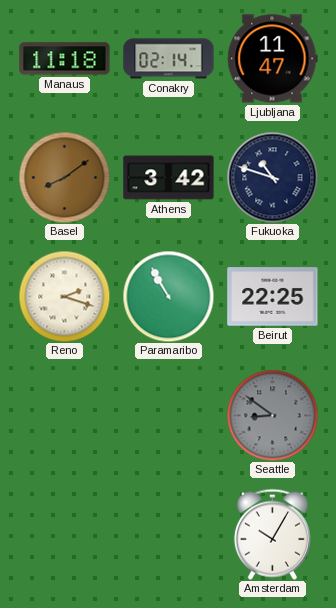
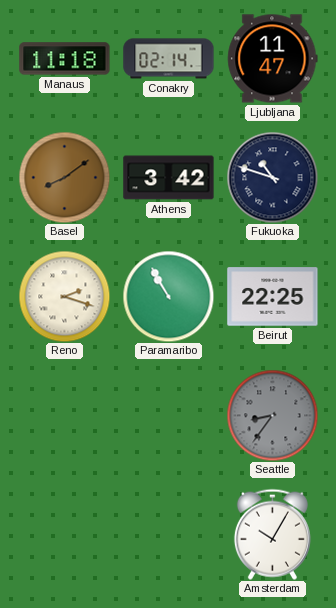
Seattle: 8:51 -> 8:36 (272, 415)
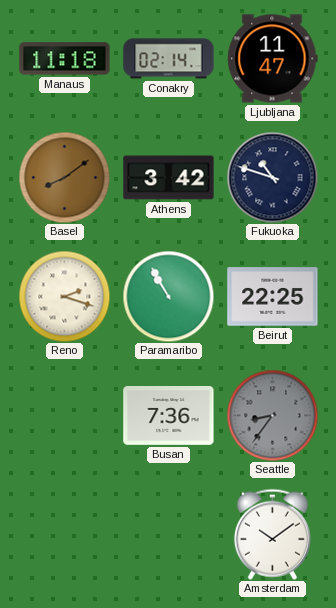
Busan: none -> 7:36 (169, 416)
Amsterdam: 10:05 -> 10:09 (272, 534)
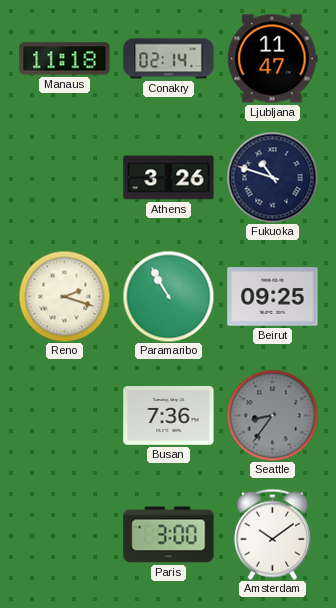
Basel: 8:09 -> none (64, 177)
Athens: 3:42 -> 3:26 (169, 178)
Beirut: 22:25 -> 09:25 (273, 297)
Paris: none -> 3:00 (169, 535)
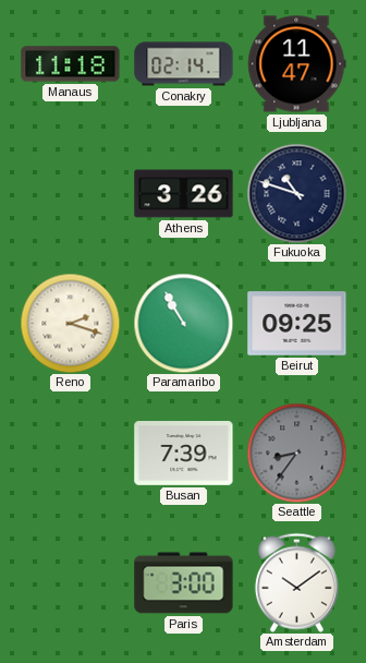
Busan: 7:36 -> 7:39 (184, 454)
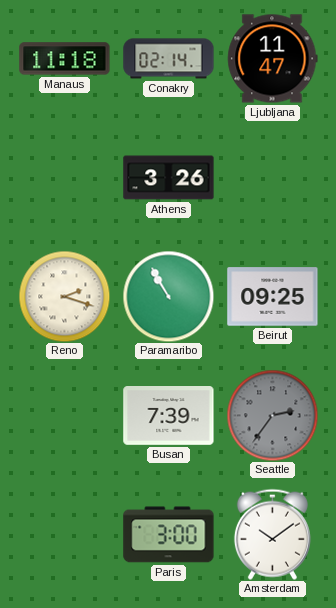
Fukuoka: 10:48 -> none (296, 193)
Seattle: 8:36 -> 2:36 (272, 415)
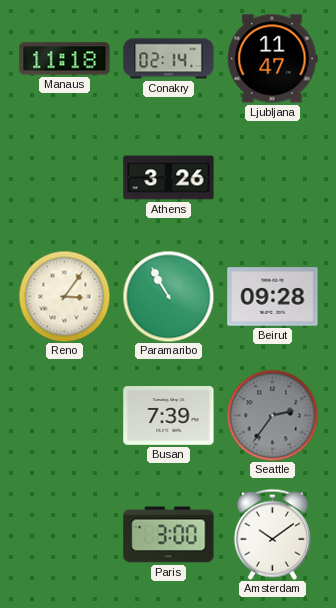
Reno: 2:18 -> 3:06 (64, 296)
Beirut: 09:25 -> 09:28 (273, 297)
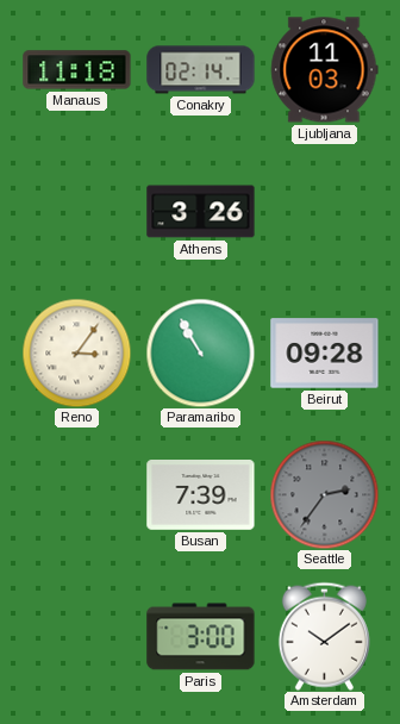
Ljubljana: 11:47 -> 11:03 (325, 70)
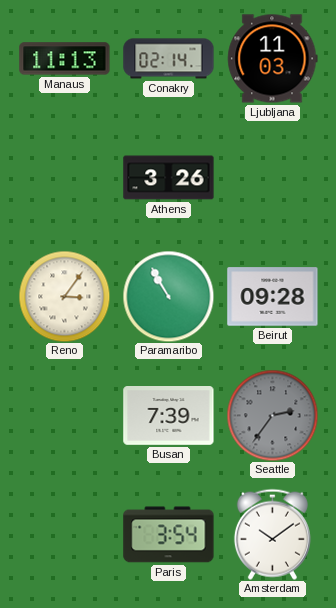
Manaus: 11:18 -> 11:13 (65, 59)
Paris: 3:00 -> 3:54 (169, 535)
